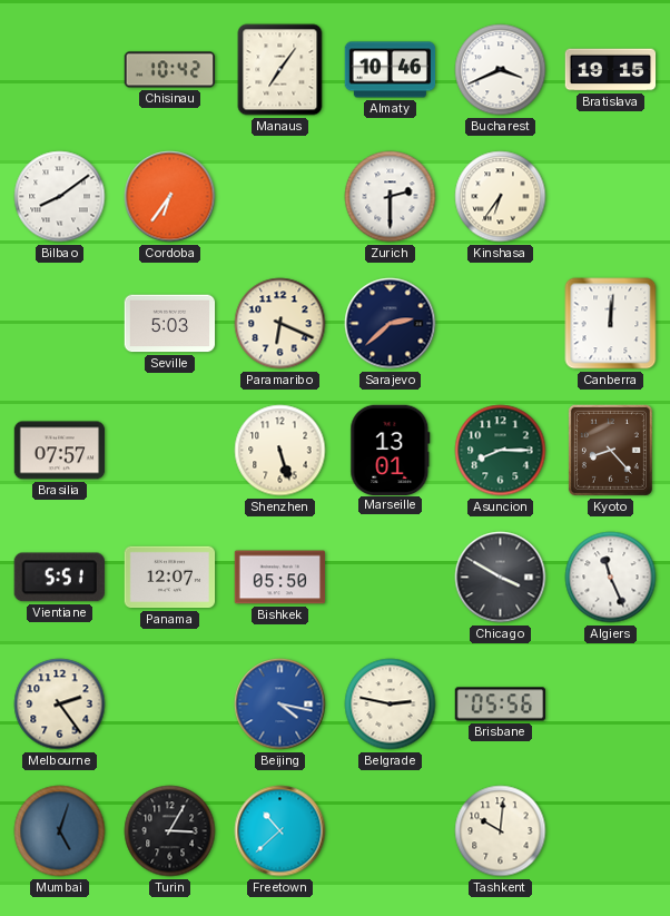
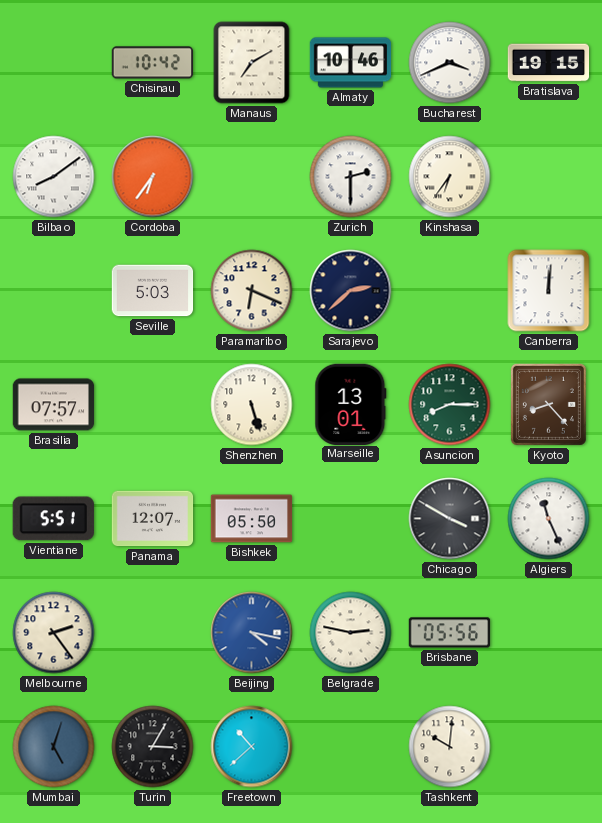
Manaus: 7:06 -> 7:10 (252, 63)
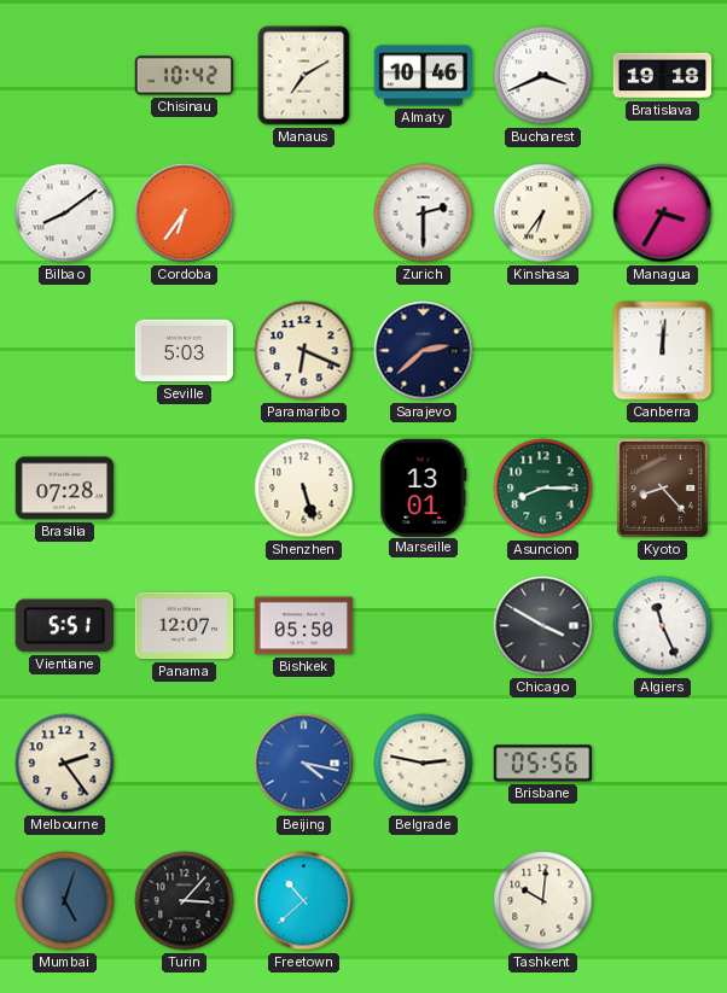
Bratislava: 19:15 -> 19:18 (663, 76)
Managua: none -> 3:35 (663, 214)
Brasilia: 07:57 -> 07:28 (65, 489)
Turin: 3:05 -> 3:07 (185, 901)
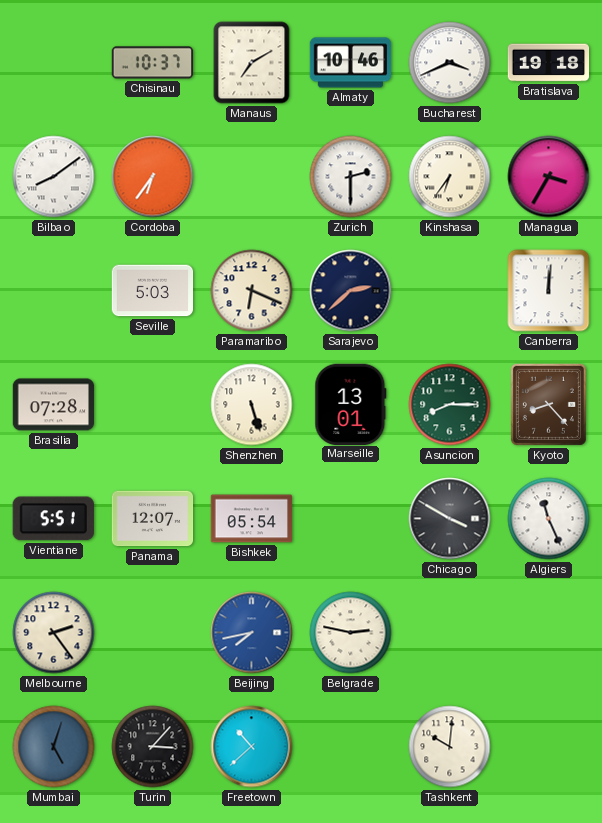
Chisinau: 10:42 -> 10:37 (153, 63)
Bishkek: 05:50 -> 05:54 (252, 519)
Beijing: 4:17 -> 7:43 (252, 633)
Brisbane: 05:56 -> none (543, 764)
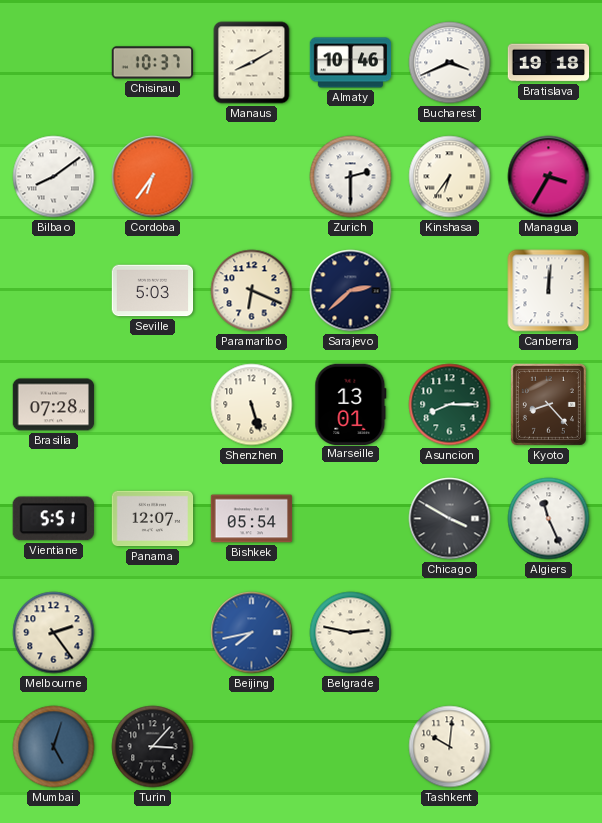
Manaus: 7:10 -> 8:10 (252, 63)
Freetown: 10:38 -> none (252, 747)
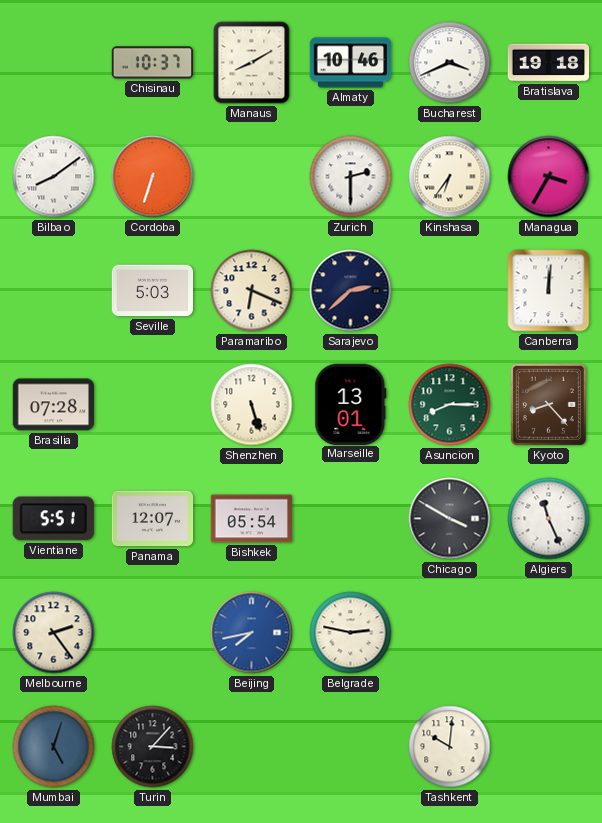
Cordoba: 6:36 -> 6:33 (153, 177)
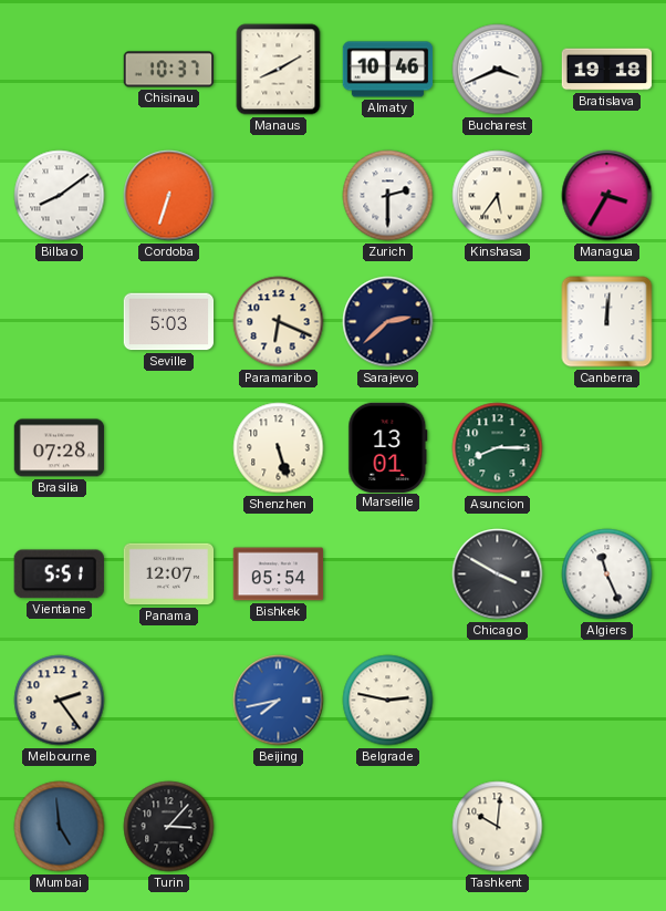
Kinshasa: 6:36 -> 5:36 (498, 196)
Kyoto: 8:23 -> none (548, 404)
Mumbai: 5:03 -> 4:59 (60, 827)
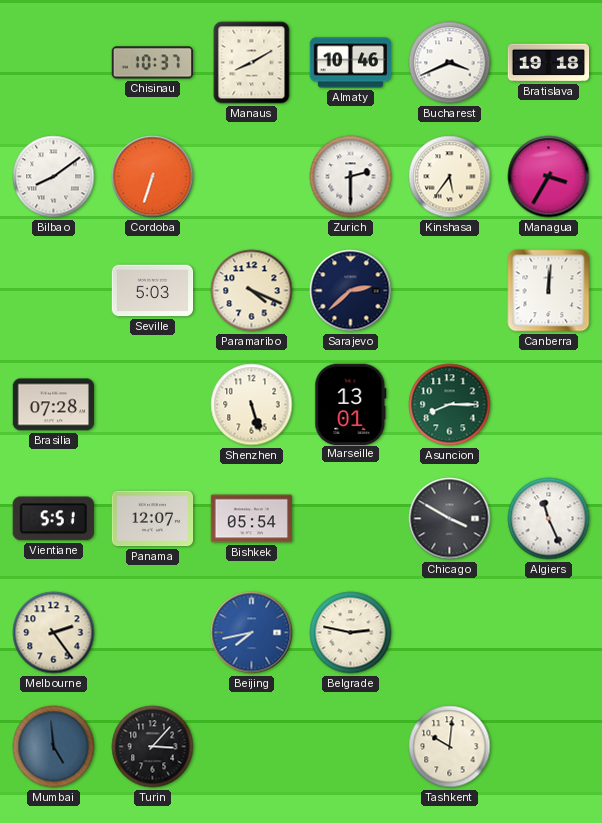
Paramaribo: 6:19 -> 4:19 (252, 291)
